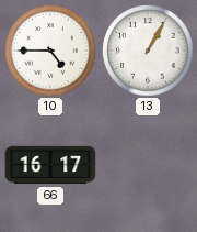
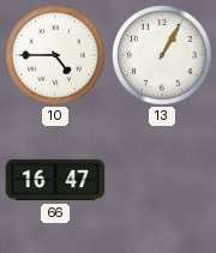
66: 16:17 -> 16:47 (55, 180)
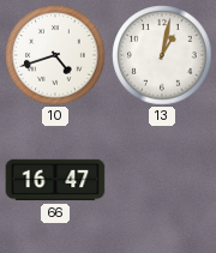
10: 4:45 -> 4:42 (55, 55)
13: 1:05 -> 1:02 (162, 55)
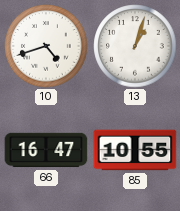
13: 1:02 -> 1:03 (135, 46)
85: none -> 10:55 (135, 150)
